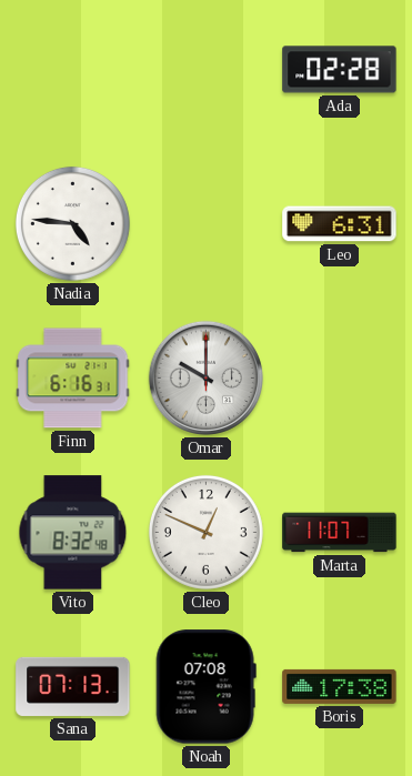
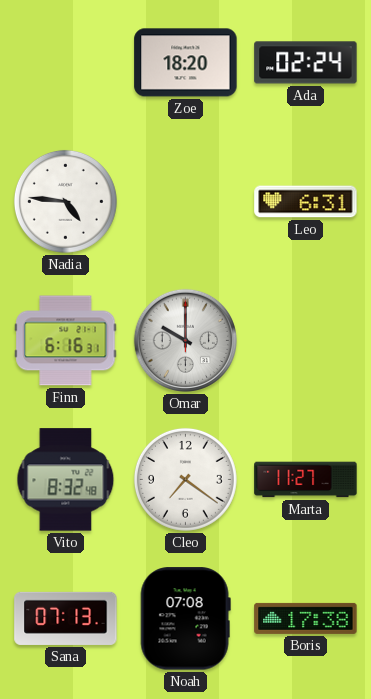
Zoe: none -> 18:20 (186, 63)
Ada: 02:28 -> 02:24 (306, 63)
Cleo: 12:49 -> 7:21 (185, 479)
Marta: 11:07 -> 11:27 (306, 480)
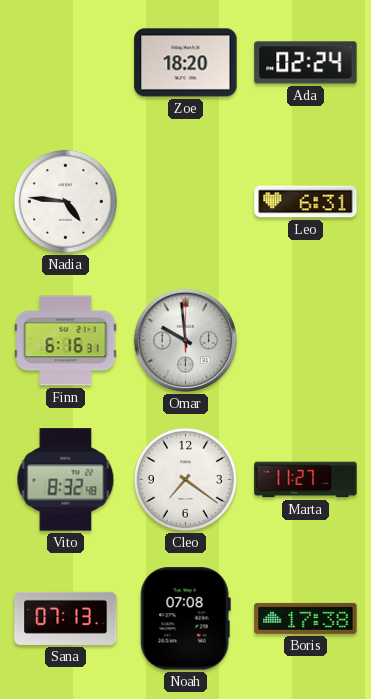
Omar: 10:00 -> 9:59 (185, 340)
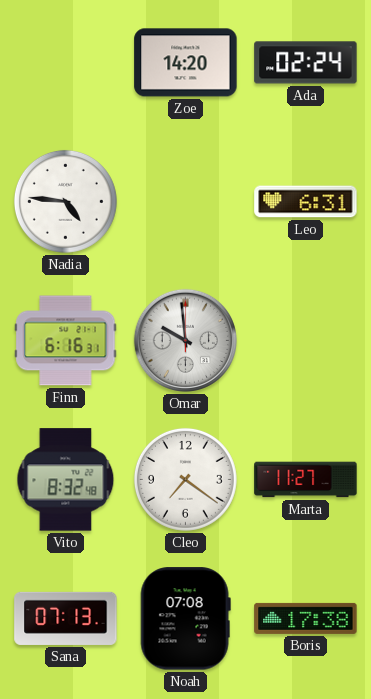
Zoe: 18:20 -> 14:20 (186, 63)
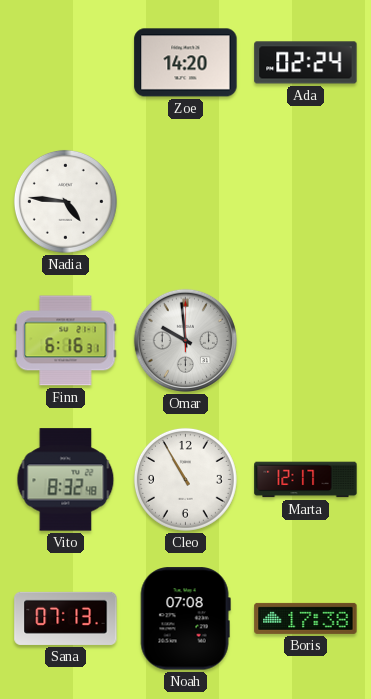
Leo: 6:31 -> none (306, 202)
Cleo: 7:21 -> 10:55 (185, 479)
Marta: 11:27 -> 12:17 (306, 480)
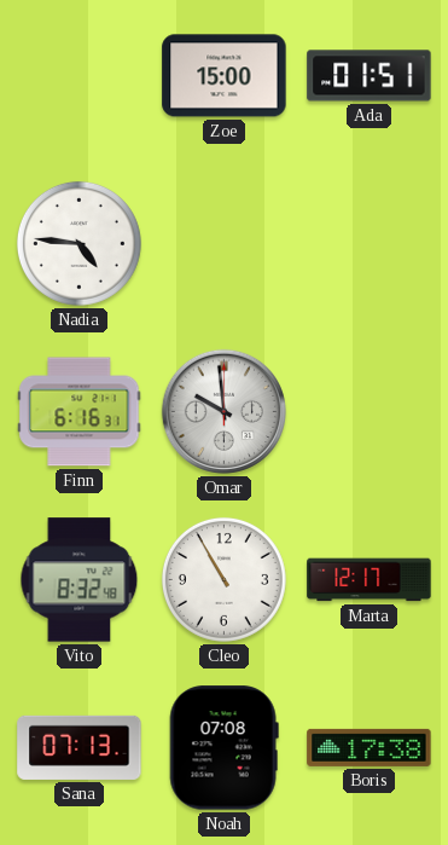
Zoe: 14:20 -> 15:00 (225, 76)
Ada: 02:24 -> 01:51 (370, 76)
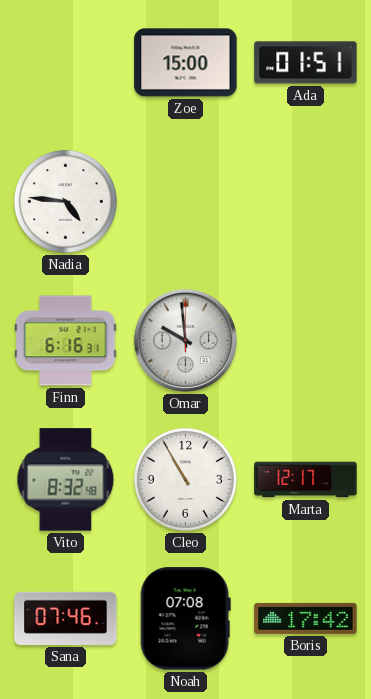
Sana: 07:13 -> 07:46 (66, 618)
Boris: 17:38 -> 17:42 (306, 618)
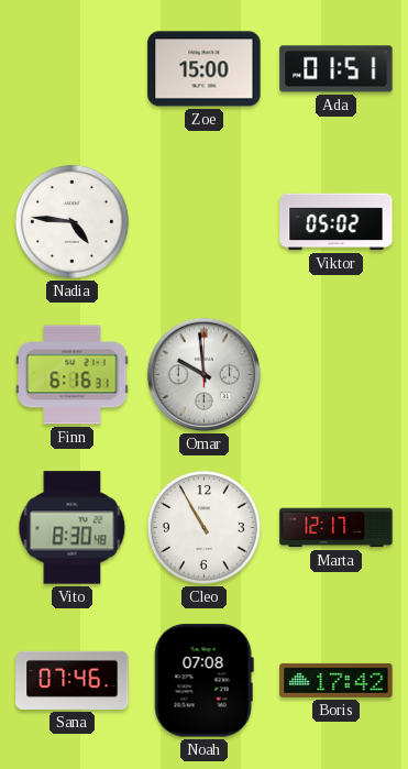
Viktor: none -> 05:02 (337, 222)
Vito: 8:32 -> 8:30 (73, 528)
